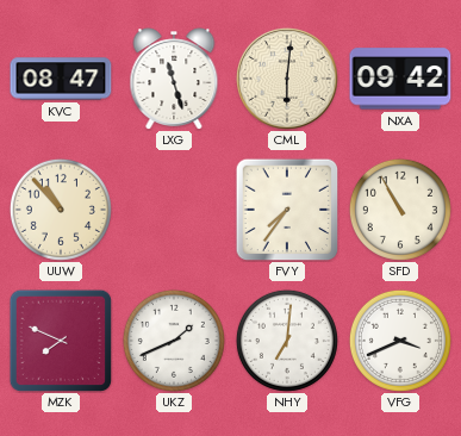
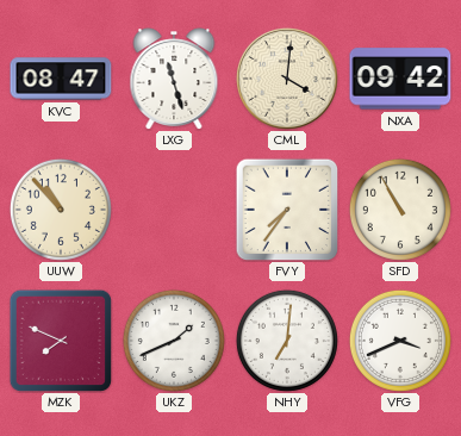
CML: 6:01 -> 4:01 (287, 79)
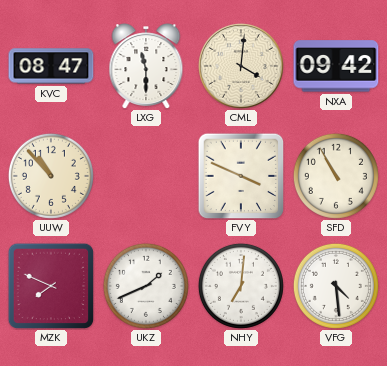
LXG: 11:27 -> 11:30 (146, 66)
FVY: 7:36 -> 3:49 (241, 176)
VFG: 3:41 -> 4:29 (336, 286)
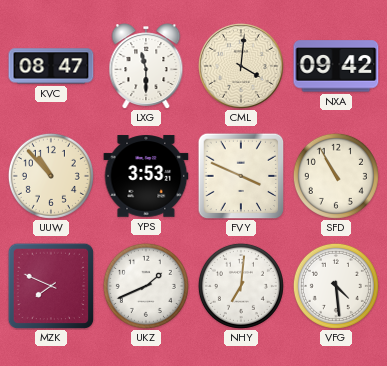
YPS: none -> 3:53 (146, 176)
